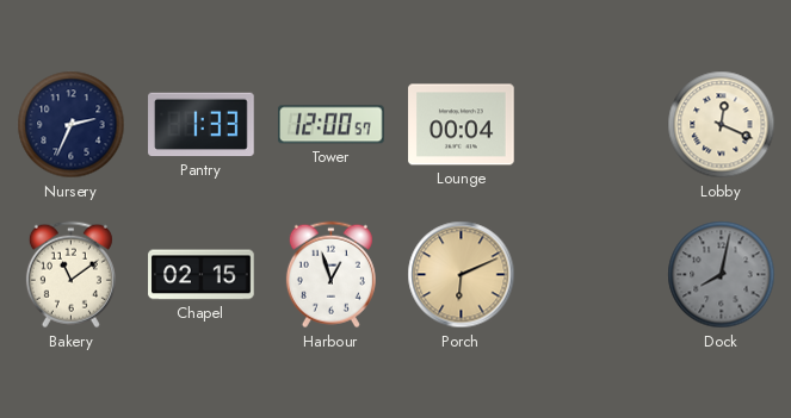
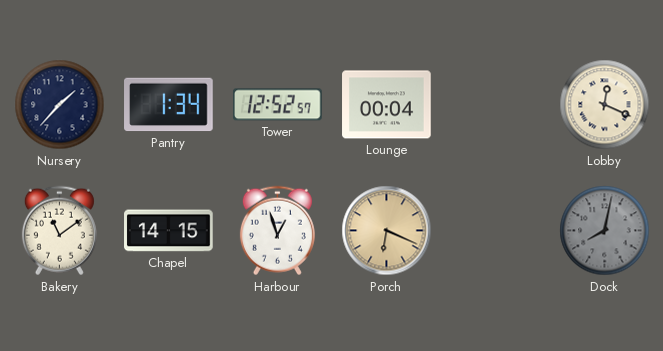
Nursery: 2:34 -> 1:37 (60, 105)
Pantry: 1:33 -> 1:34 (169, 105)
Tower: 12:00 -> 12:52 (278, 105)
Chapel: 02:15 -> 14:15 (169, 231)
Porch: 6:11 -> 6:19 (387, 231)
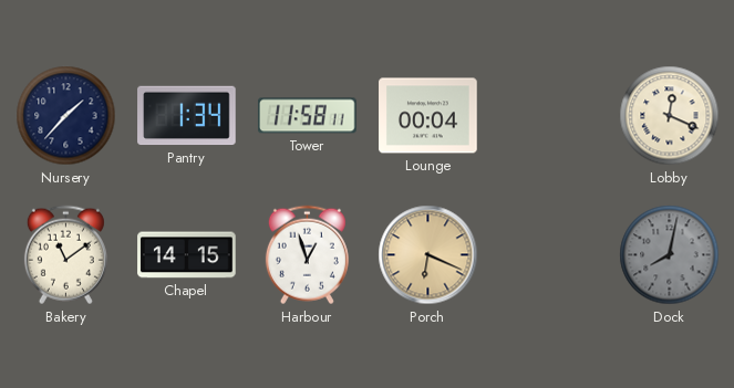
Tower: 12:52 -> 11:58 (308, 116)
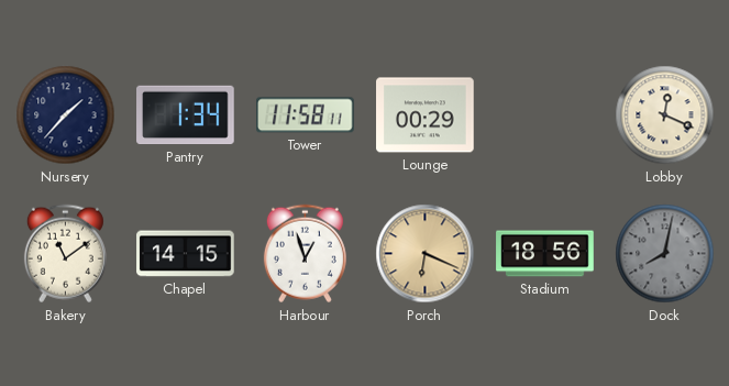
Lounge: 00:04 -> 00:29 (426, 115)
Stadium: none -> 18:56 (545, 254)
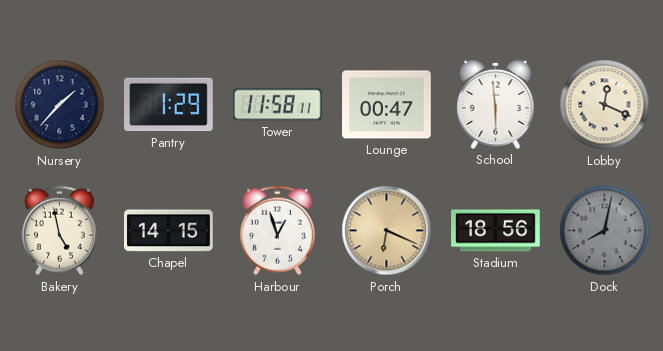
Pantry: 1:34 -> 1:29 (169, 105)
Lounge: 00:29 -> 00:47 (387, 105)
School: none -> 5:59 (496, 104)
Bakery: 11:09 -> 4:58 (59, 231)
